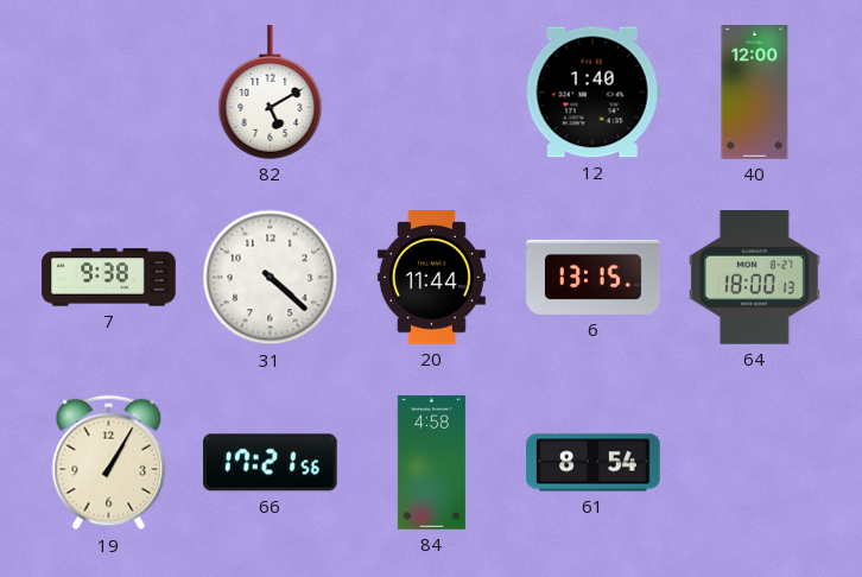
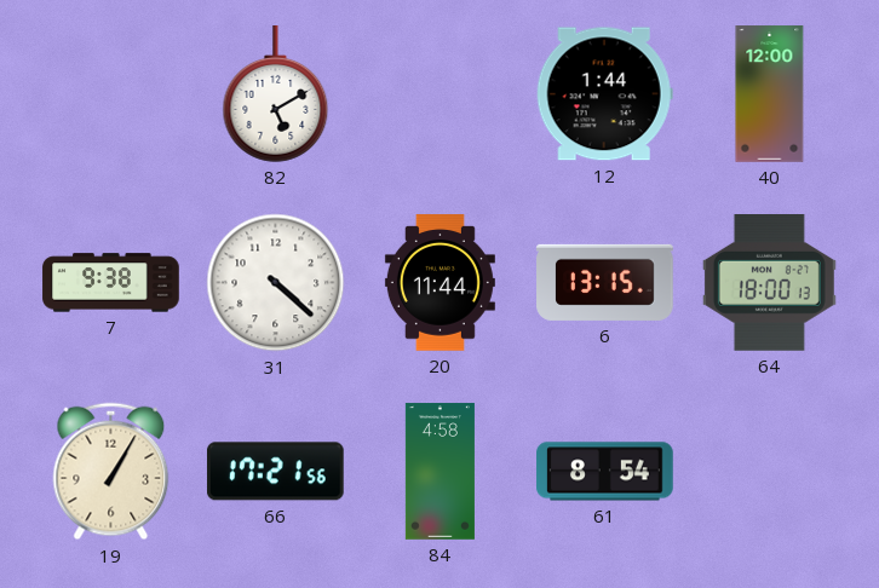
12: 1:40 -> 1:44 (604, 94)
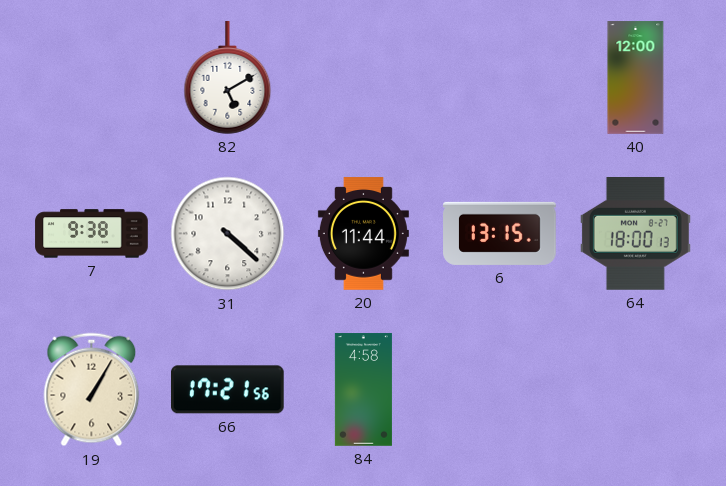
12: 1:44 -> none (604, 94)
61: 8:54 -> none (605, 472)
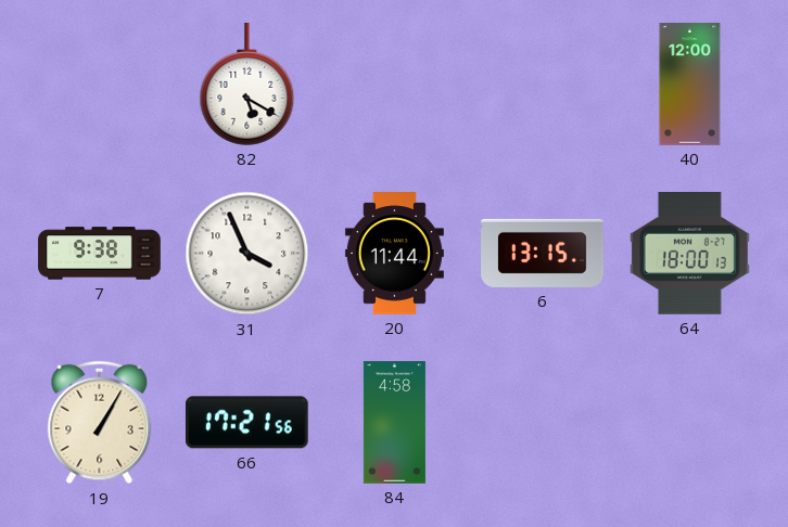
82: 5:10 -> 5:20 (247, 85)
31: 4:22 -> 3:56 (247, 254)
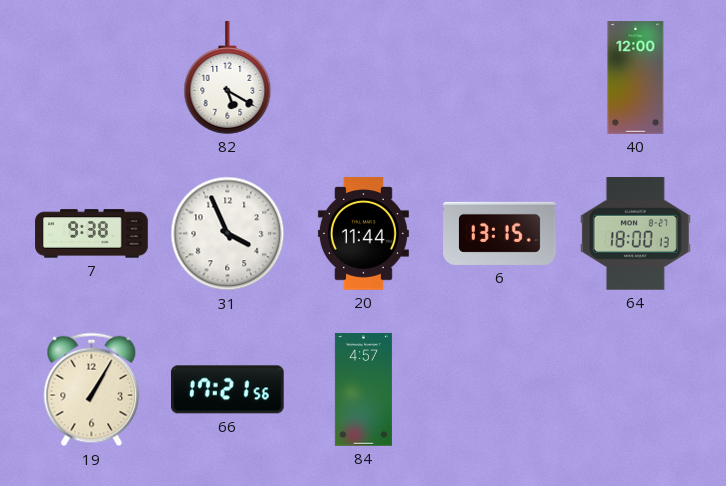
84: 4:58 -> 4:57 (363, 390)
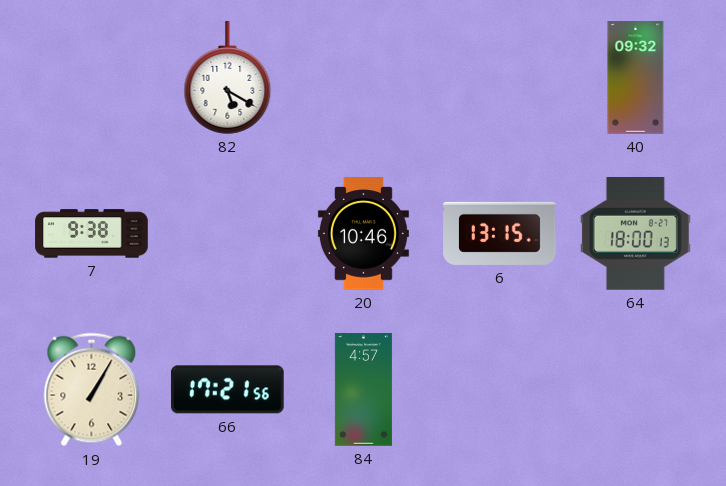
40: 12:00 -> 09:32 (636, 78)
31: 3:56 -> none (228, 234)
20: 11:44 -> 10:46 (363, 234)
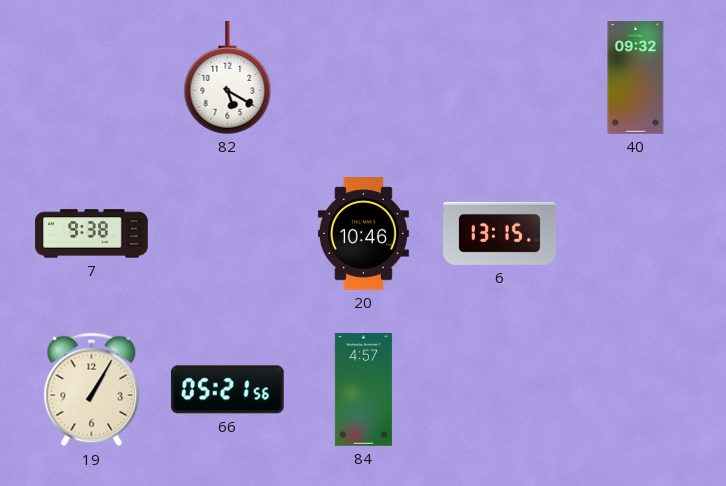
64: 18:00 -> none (635, 234)
66: 17:21 -> 05:21 (227, 390)
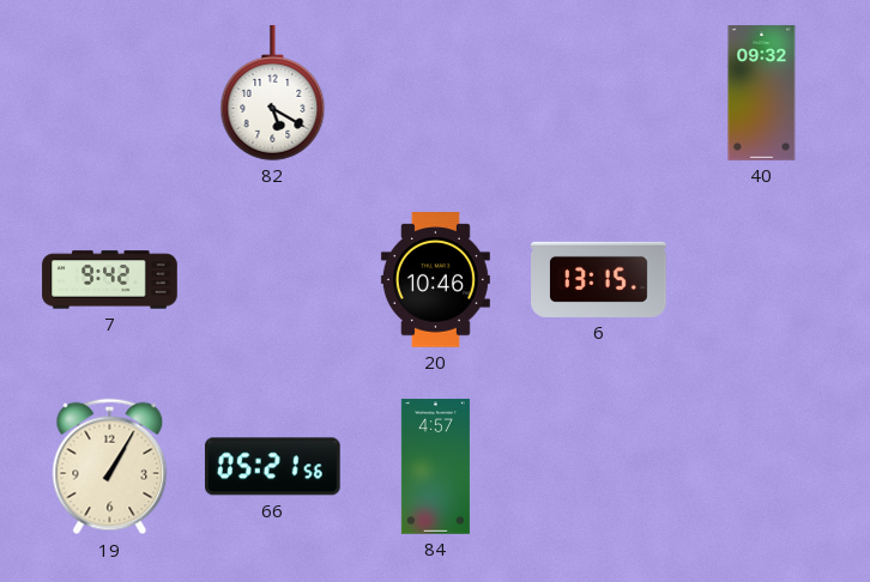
7: 9:38 -> 9:42 (110, 280)
